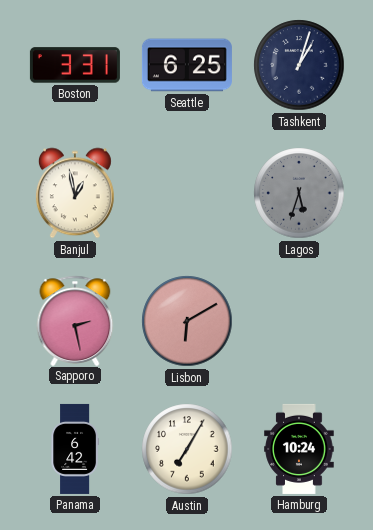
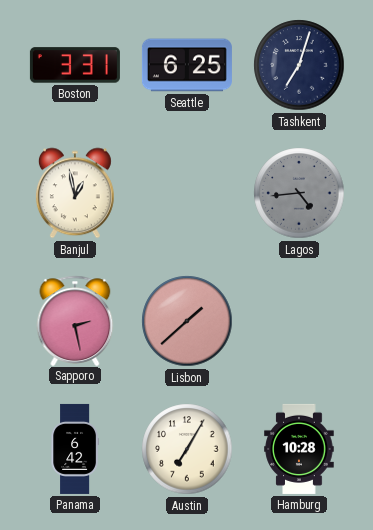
Tashkent: 1:03 -> 7:03 (299, 65)
Lagos: 5:33 -> 4:44 (299, 193)
Lisbon: 6:10 -> 1:38 (187, 321)
Hamburg: 10:24 -> 10:28 (299, 449)
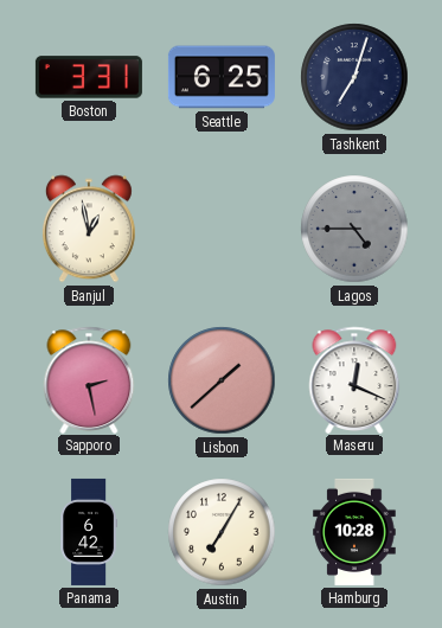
Lagos: 4:44 -> 4:45 (354, 229)
Maseru: none -> 12:19 (354, 379)
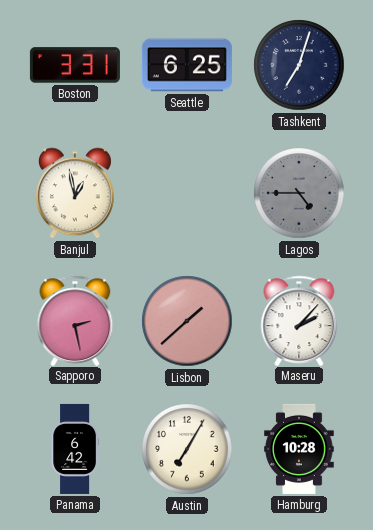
Maseru: 12:19 -> 2:07 (299, 320)
